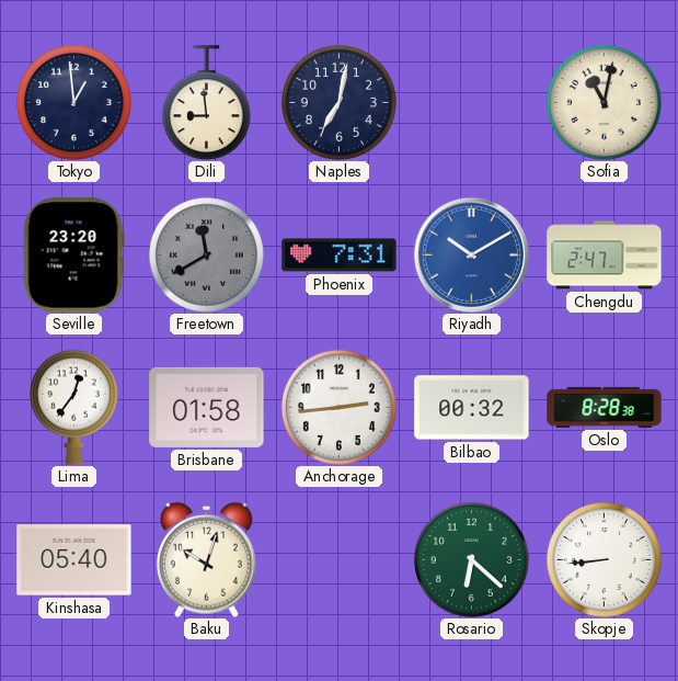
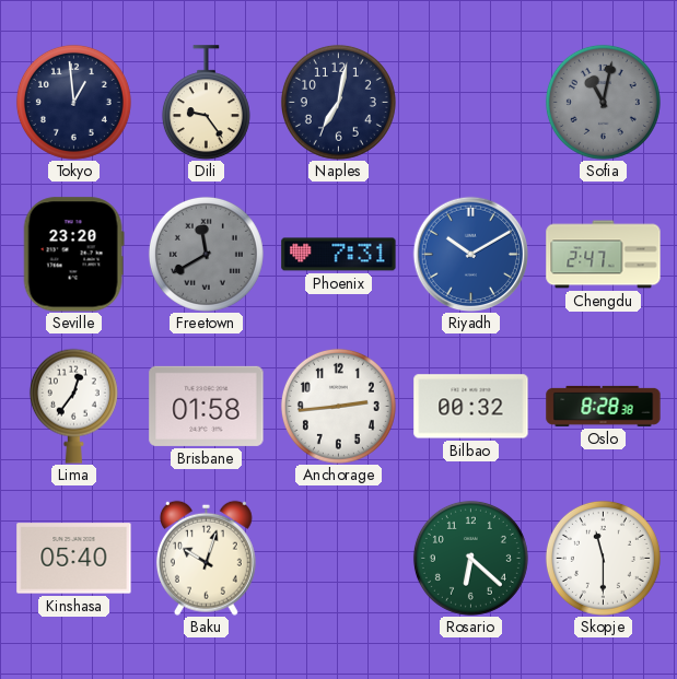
Dili: 8:59 -> 9:24 (206, 103)
Sofia dial: cream -> grey (603, 102)
Skopje: 8:44 -> 11:30 (603, 558)
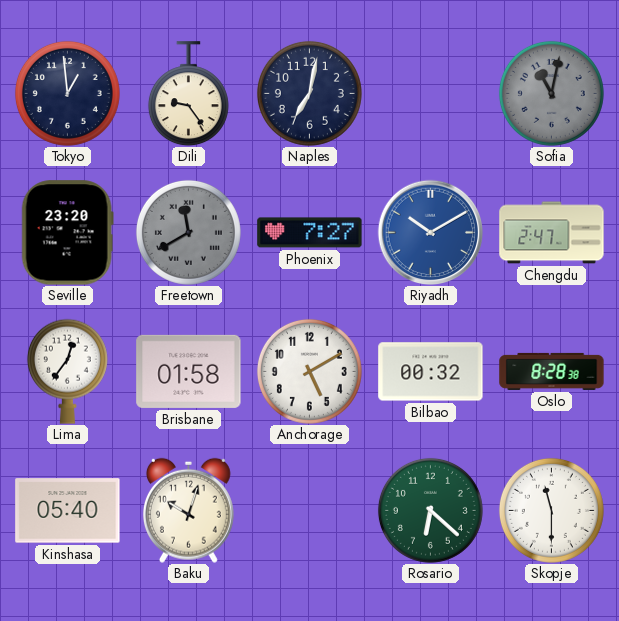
Phoenix: 7:31 -> 7:27 (310, 233)
Anchorage: 2:44 -> 5:10 (309, 371)
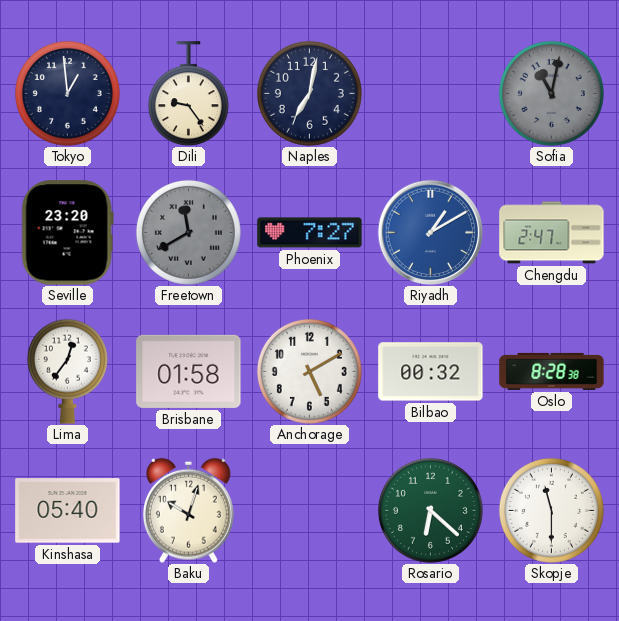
Riyadh: 10:10 -> 1:10 (430, 232)
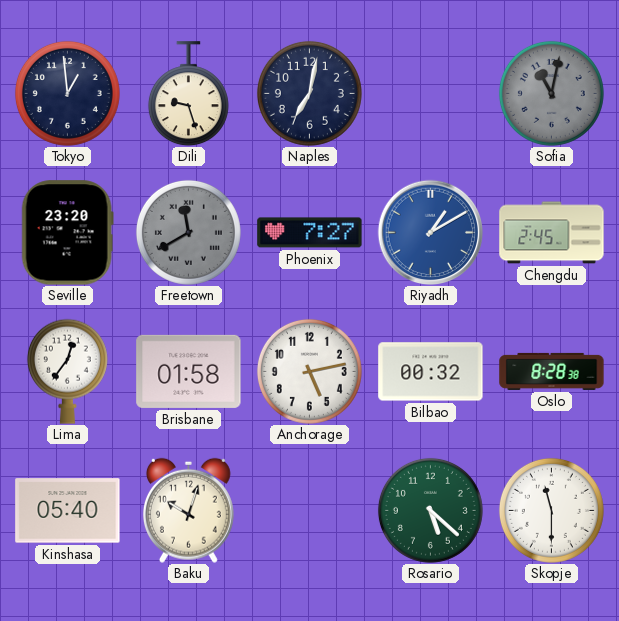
Dili: 9:24 -> 9:27 (188, 94)
Chengdu: 2:47 -> 2:45 (552, 233)
Anchorage: 5:10 -> 5:13 (309, 371)
Rosario: 6:22 -> 5:22 (430, 510)
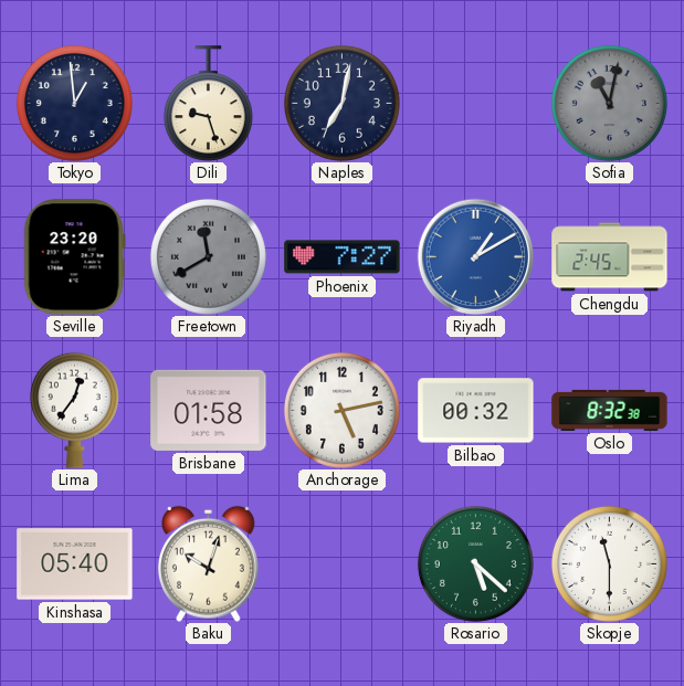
Oslo: 8:28 -> 8:32 (610, 410)
